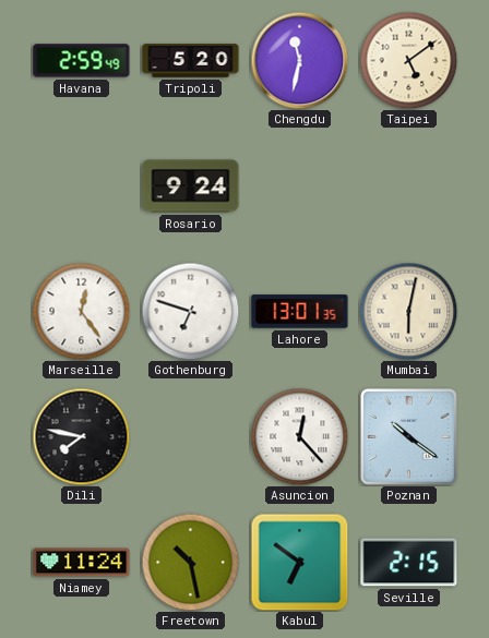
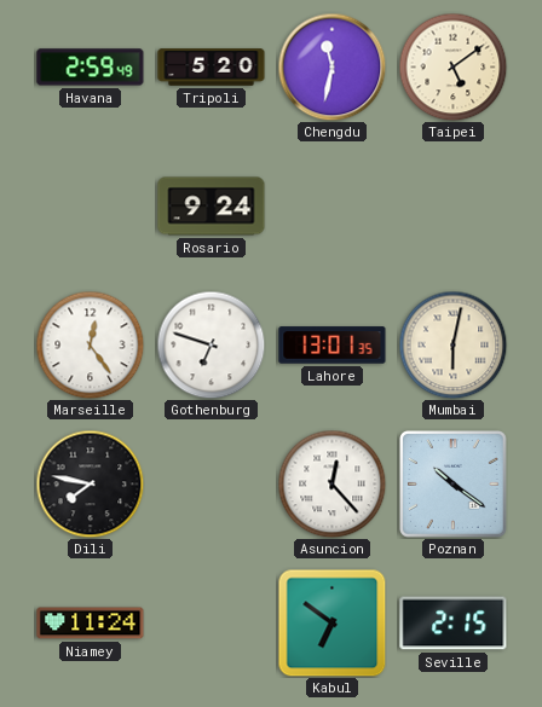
Freetown: 10:28 -> none (190, 562)
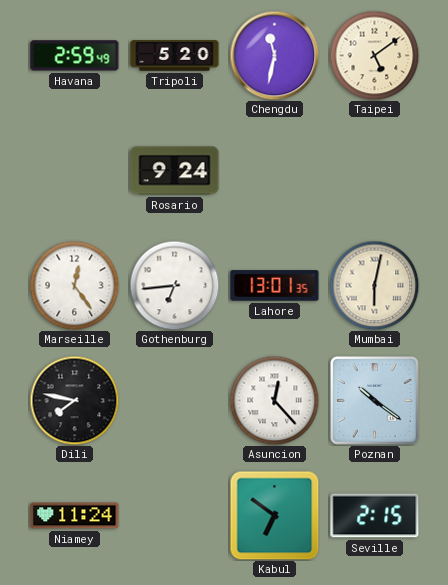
Gothenburg: 6:48 -> 6:44 (174, 285)
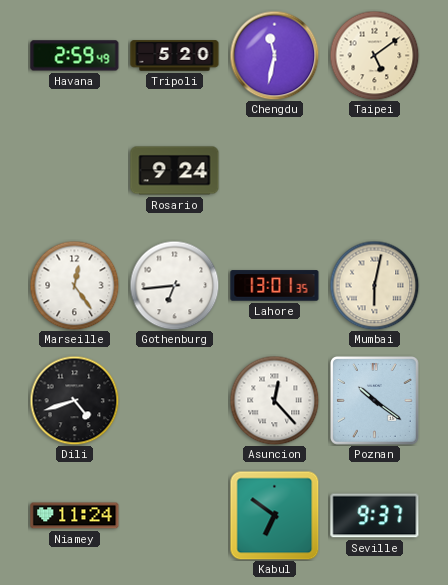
Dili: 7:47 -> 4:42 (74, 400)
Seville: 2:15 -> 9:37 (375, 516)
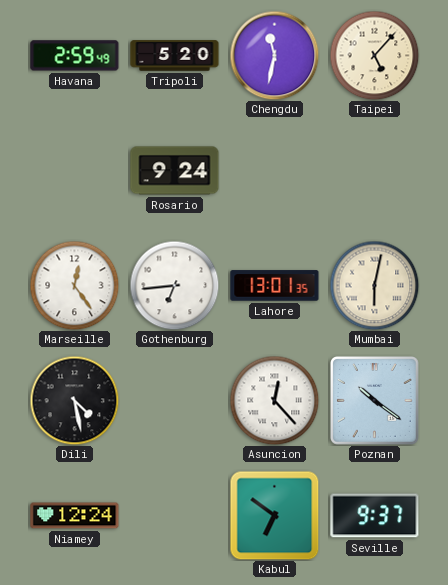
Taipei: 5:09 -> 5:07 (374, 55)
Dili: 4:42 -> 4:28 (74, 400)
Niamey: 11:24 -> 12:24 (75, 516)
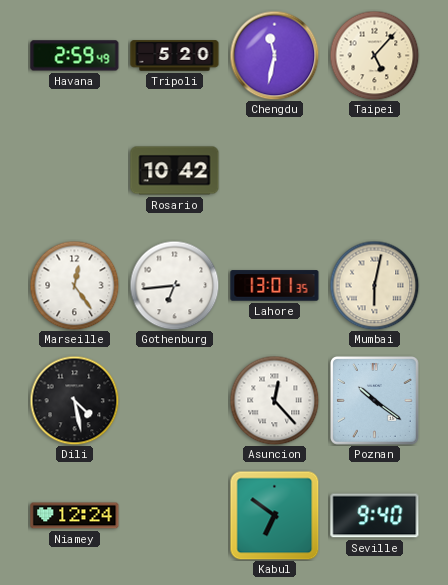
Rosario: 9:24 -> 10:42 (175, 171)
Seville: 9:37 -> 9:40 (375, 516)
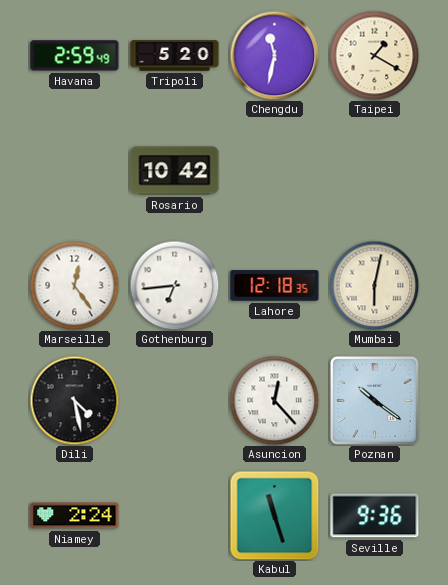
Taipei: 5:07 -> 1:20 (374, 55)
Lahore: 13:01 -> 12:18 (275, 286)
Niamey: 12:24 -> 2:24 (75, 516)
Kabul: 6:51 -> 11:27 (274, 515)
Seville: 9:40 -> 9:36 (375, 516)
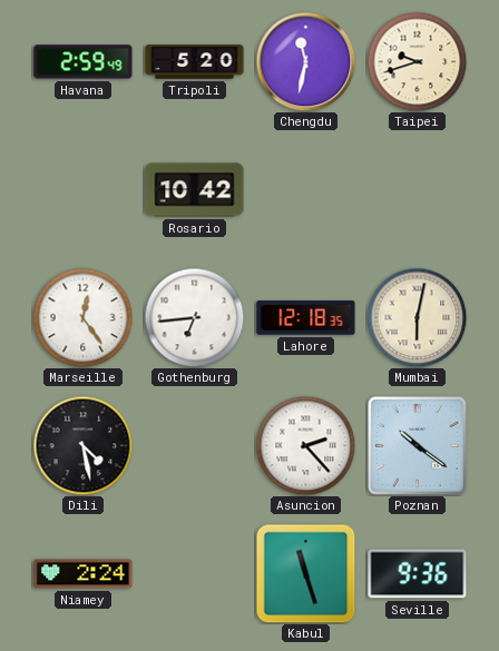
Taipei: 1:20 -> 9:42 (417, 61)
Asuncion: 12:23 -> 2:23 (305, 445)
